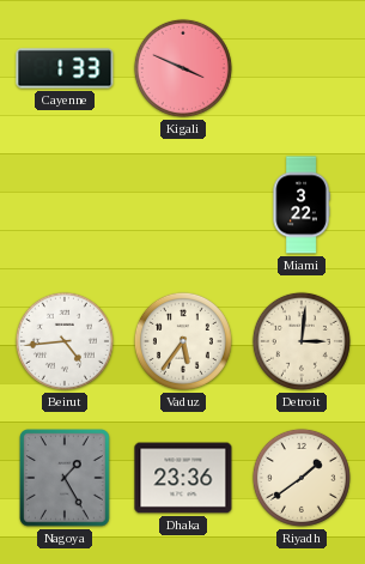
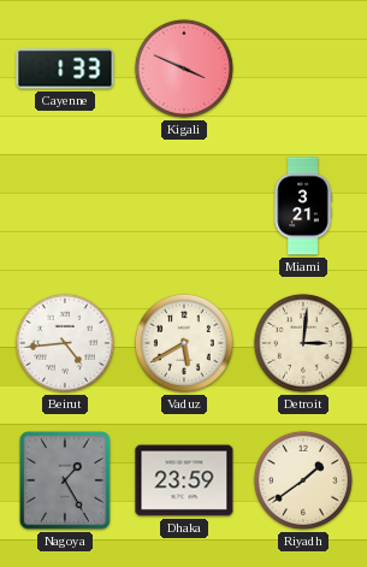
Miami: 3:22 -> 3:21 (303, 206)
Vaduz: 5:36 -> 5:40 (184, 343)
Dhaka: 23:36 -> 23:59 (184, 480)
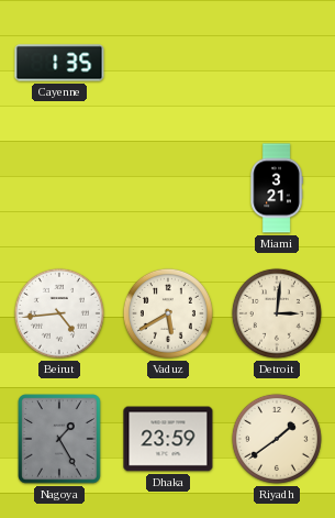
Cayenne: 1:33 -> 1:35 (59, 63)
Kigali: 3:49 -> none (184, 69)
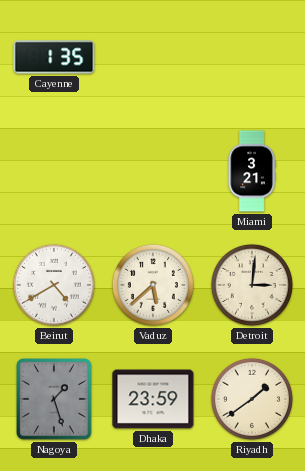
Beirut: 4:44 -> 4:40 (54, 285)
Vaduz: 5:40 -> 5:38 (153, 285)
Nagoya: 1:25 -> 1:27 (54, 399)
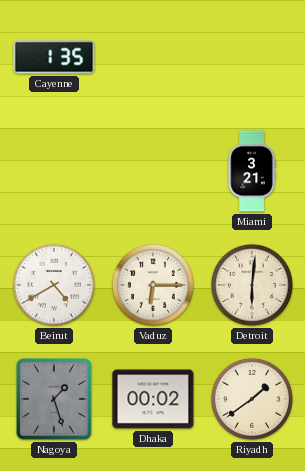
Vaduz: 5:38 -> 6:15 (153, 285)
Detroit: 3:01 -> 6:01 (252, 285)
Dhaka: 23:59 -> 00:02 (153, 399)
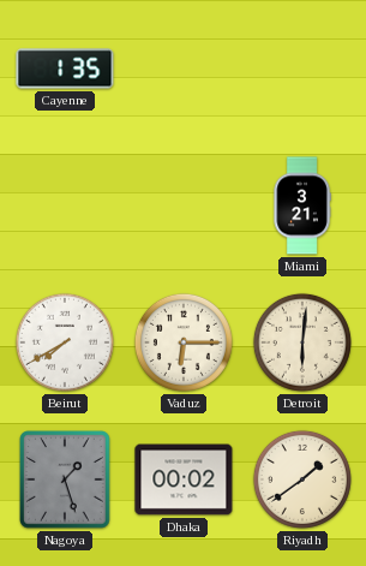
Beirut: 4:40 -> 7:40 (65, 342)
